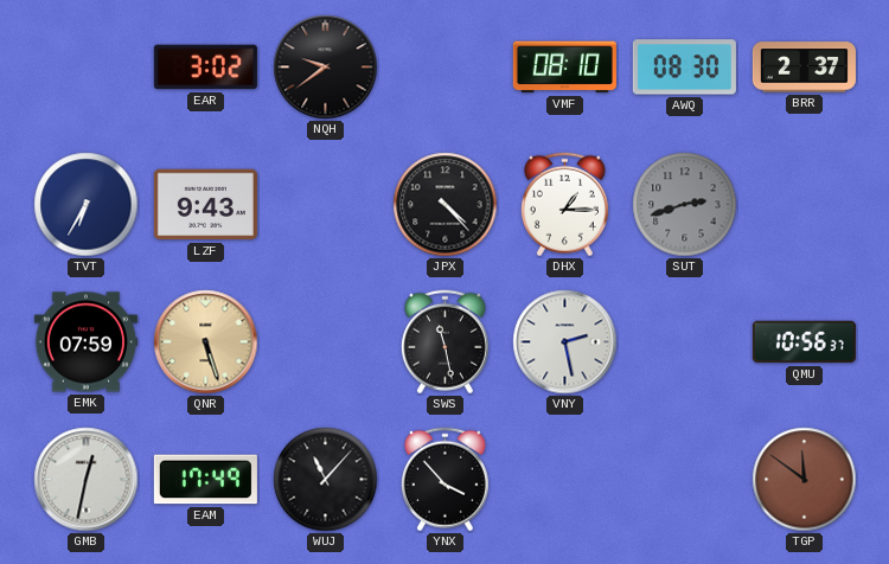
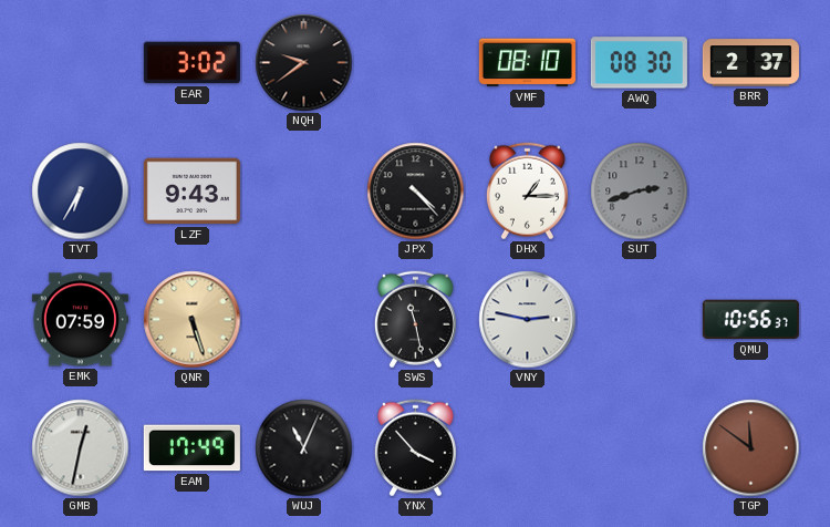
VNY: 2:28 -> 2:47 (528, 320)
WUJ: 11:07 -> 11:04 (304, 448)
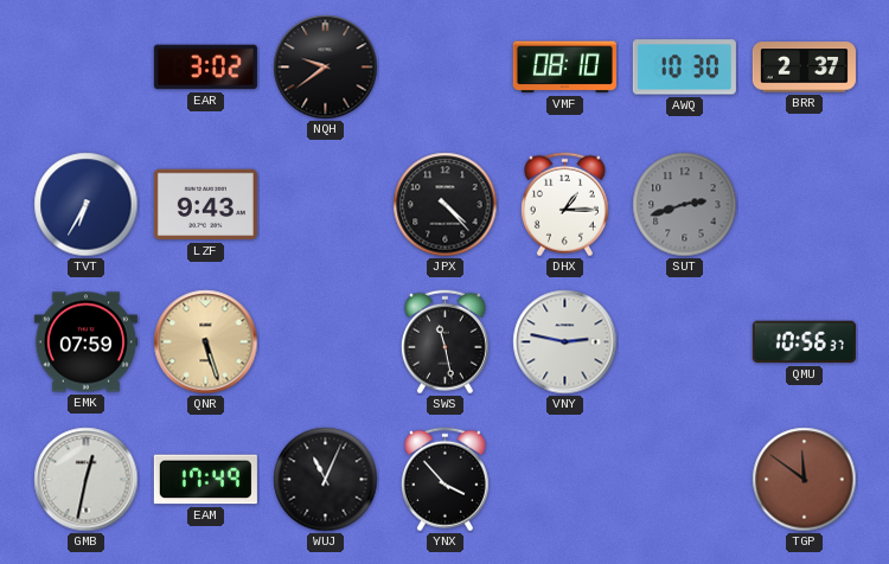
AWQ: 08:30 -> 10:30 (684, 68)
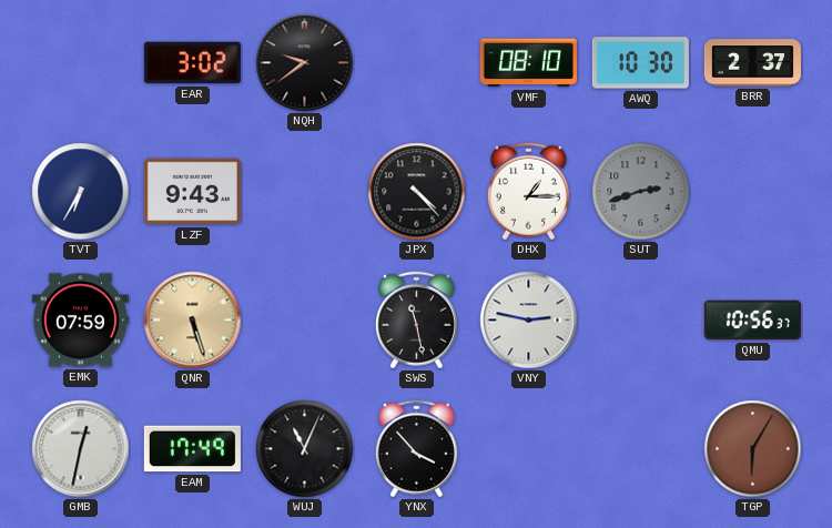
TGP: 11:51 -> 6:05 (753, 449)
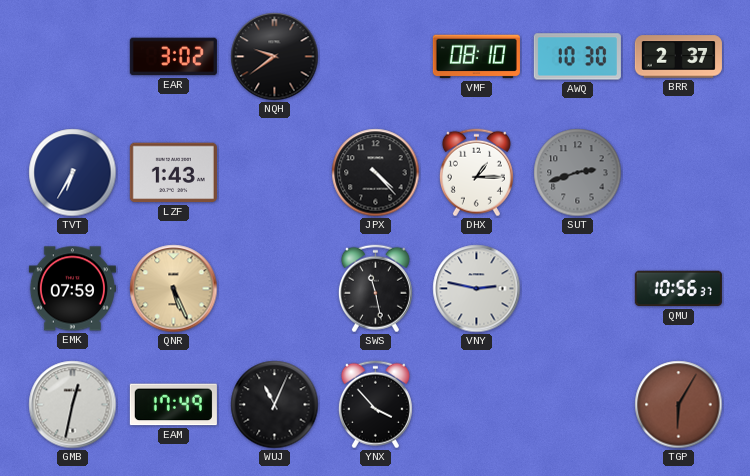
LZF: 9:43 -> 1:43 (173, 173)
QNR: 5:27 -> 5:26 (174, 289)
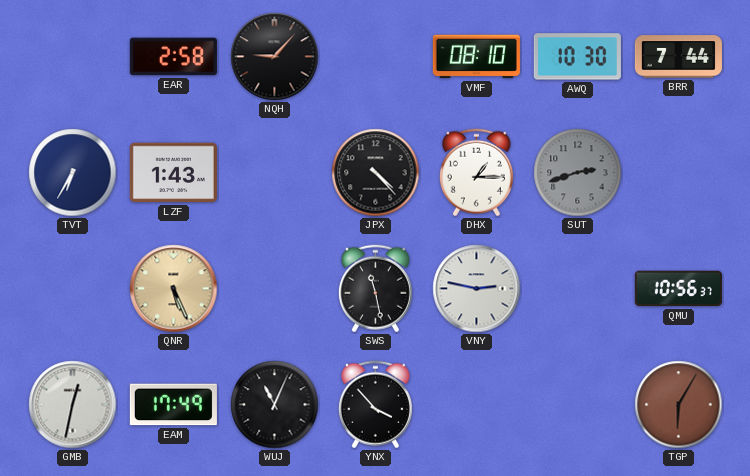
EAR: 3:02 -> 2:58 (173, 57)
NQH: 9:39 -> 9:07 (275, 57)
BRR: 2:37 -> 7:44 (678, 57)
EMK: 07:59 -> none (72, 289)
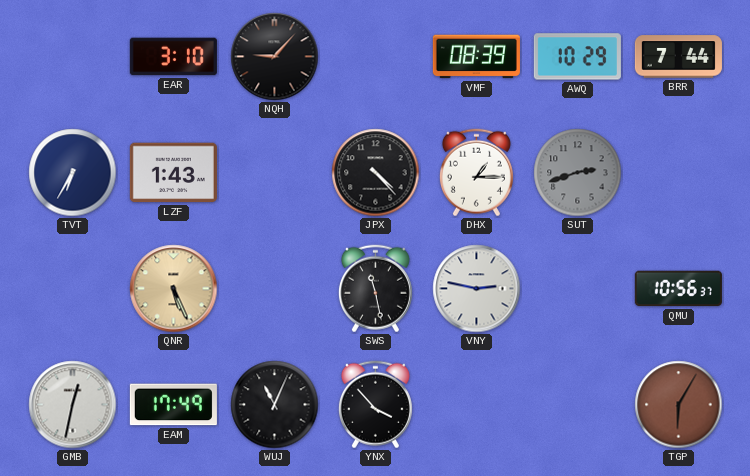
EAR: 2:58 -> 3:10 (173, 57)
VMF: 08:10 -> 08:39 (476, 57)
AWQ: 10:30 -> 10:29 (577, 57)
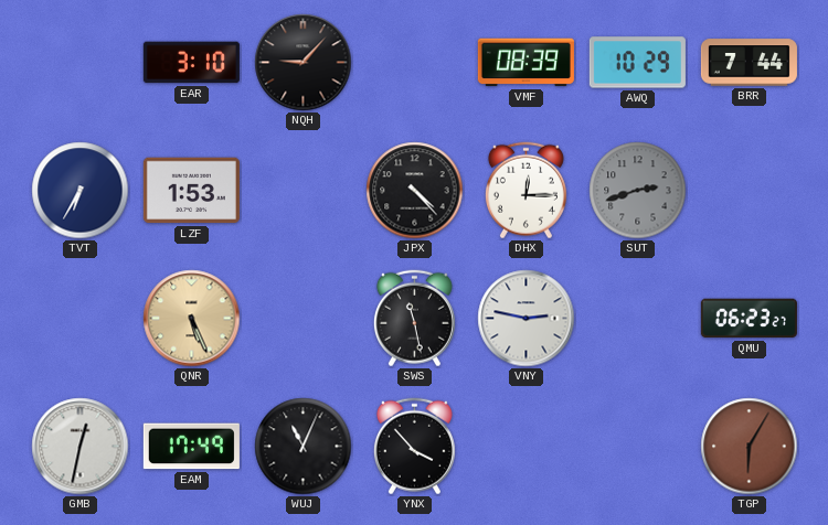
LZF: 1:43 -> 1:53 (191, 191)
DHX: 1:15 -> 12:15 (526, 191)
QMU: 10:56 -> 06:23 (749, 319)
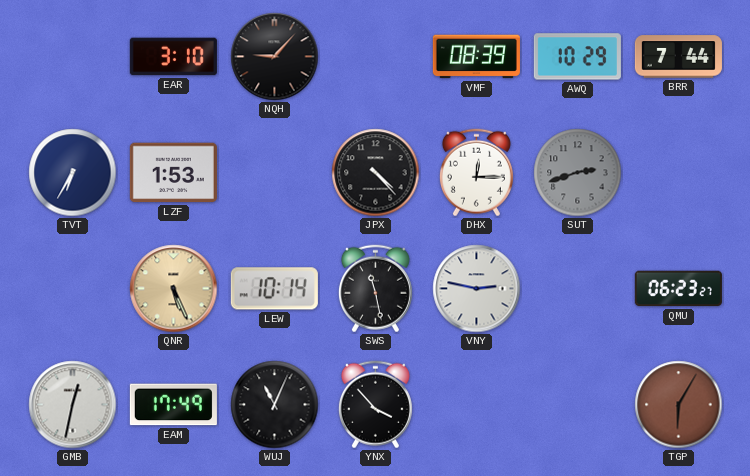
LEW: none -> 10:14 (274, 289)
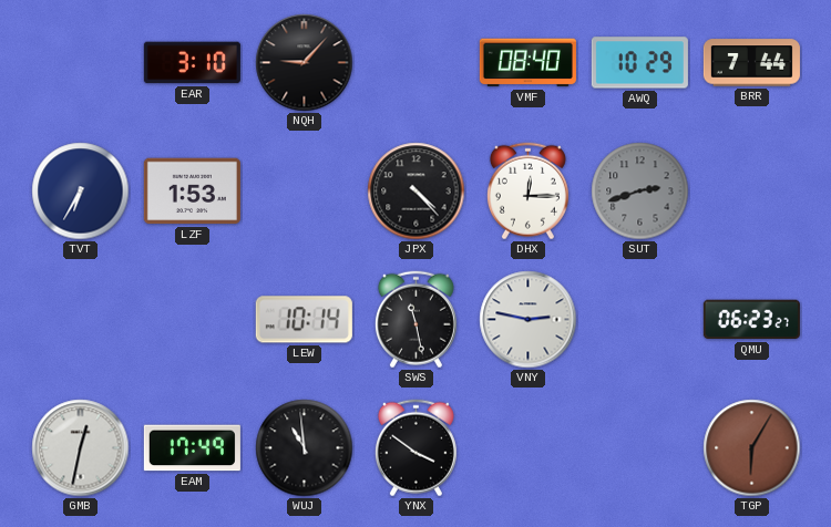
VMF: 08:39 -> 08:40 (527, 63)
QNR: 5:26 -> none (174, 289)
WUJ: 11:04 -> 10:59 (305, 448)
YNX: 3:53 -> 3:51 (416, 448)
